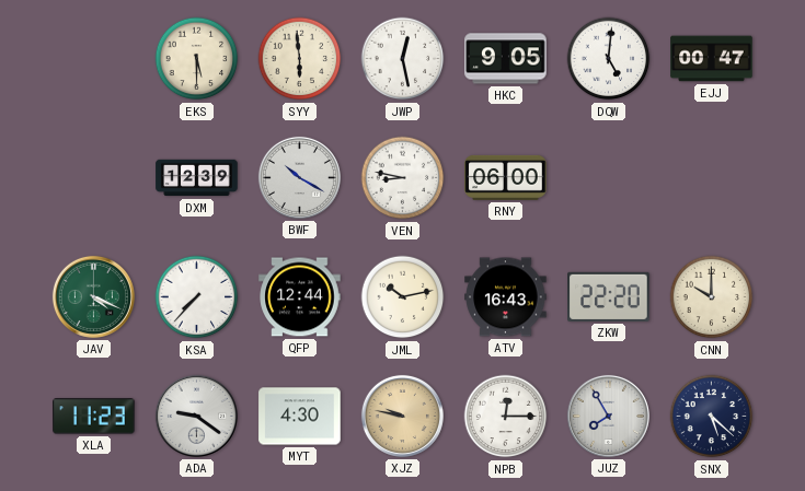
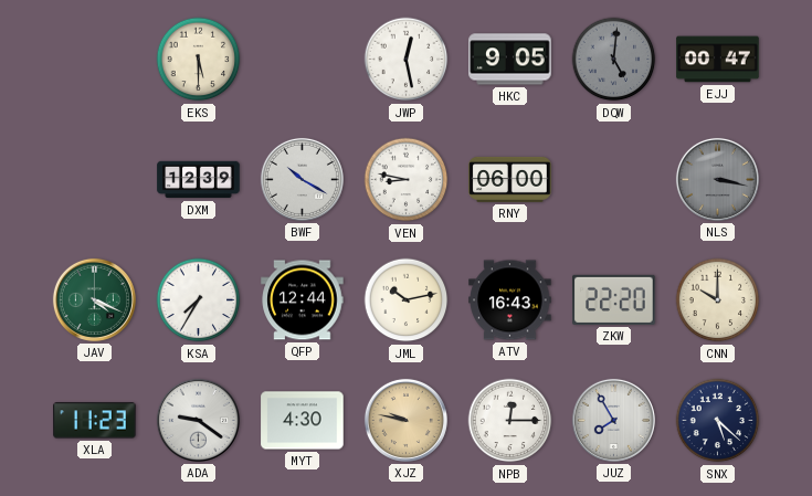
SYY: 5:59 -> none (300, 59)
DQW dial: white -> grey (614, 60)
NLS: none -> 3:17 (717, 179)
KSA: 7:37 -> 7:35 (199, 300)
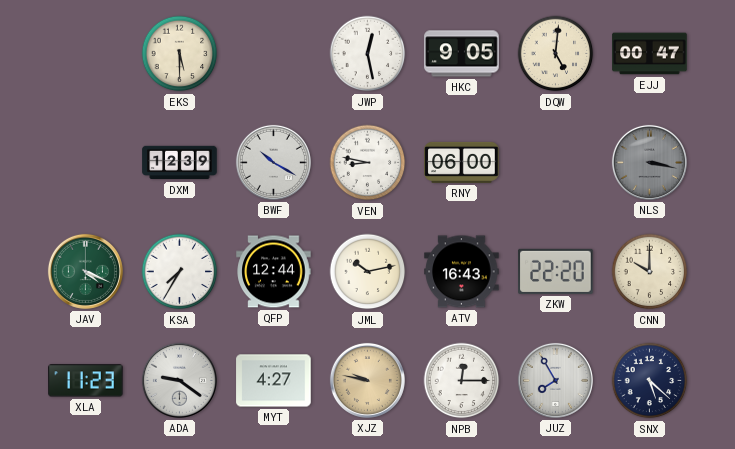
DQW dial: grey -> cream (556, 54)
MYT: 4:30 -> 4:27 (274, 381)
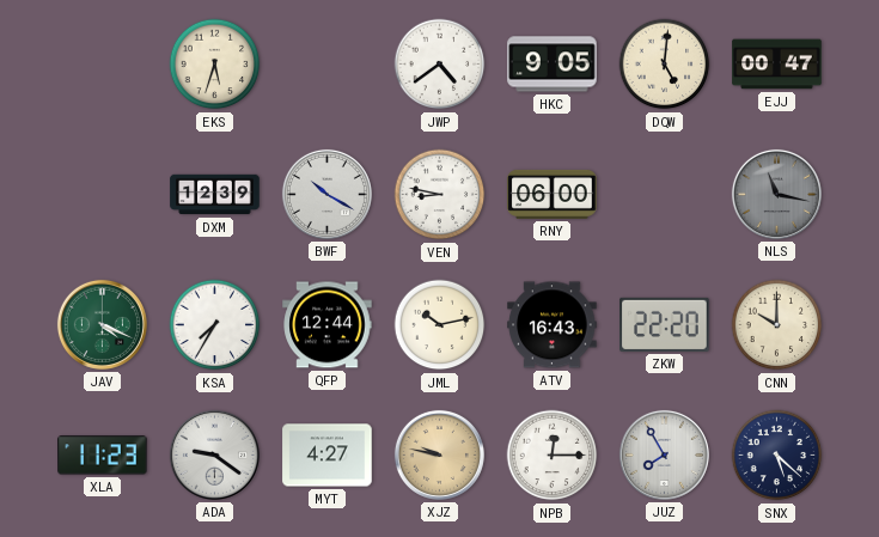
EKS: 5:30 -> 5:33 (215, 65)
JWP: 12:28 -> 4:39 (440, 65)
NLS: 3:17 -> 11:17 (776, 194)
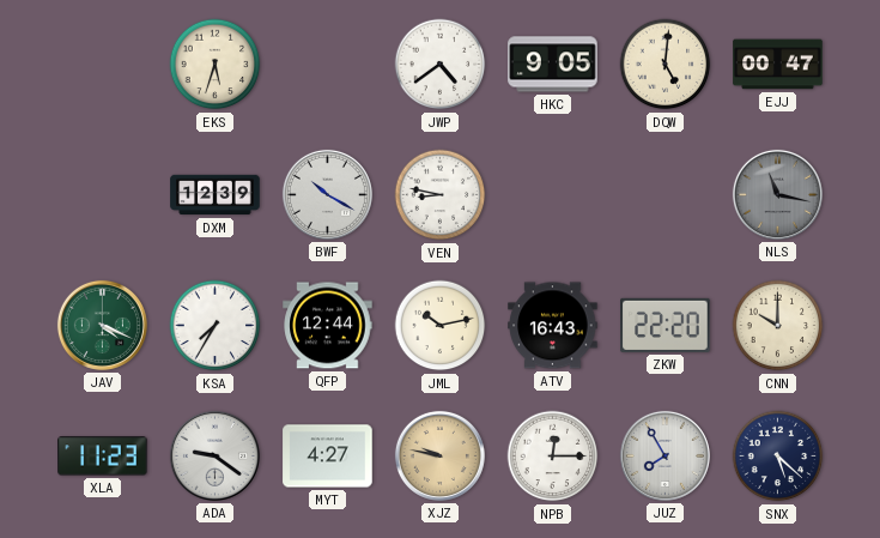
RNY: 06:00 -> none (553, 194)
